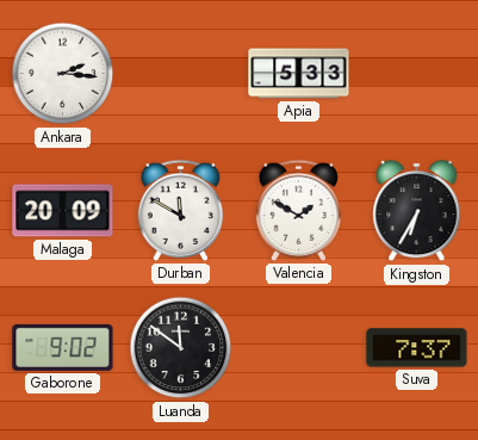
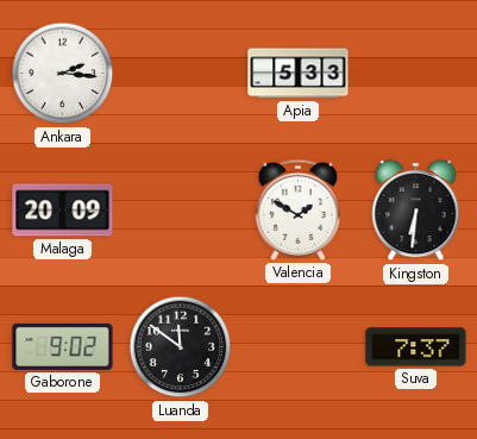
Durban: 11:50 -> none (180, 210)
Kingston: 6:35 -> 6:31 (416, 211)
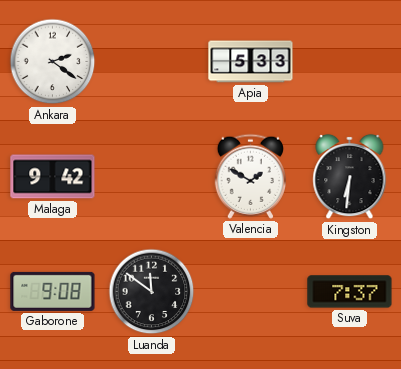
Ankara: 2:16 -> 2:21 (53, 62)
Malaga: 20:09 -> 9:42 (53, 177)
Gaborone: 9:02 -> 9:08 (53, 291)
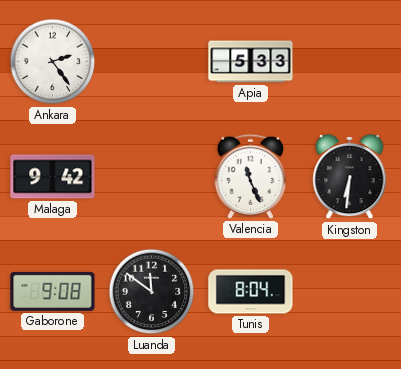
Ankara: 2:21 -> 2:24 (53, 62)
Valencia: 1:50 -> 11:26 (250, 176)
Tunis: none -> 8:04 (251, 292)
Suva: 7:37 -> none (350, 292)
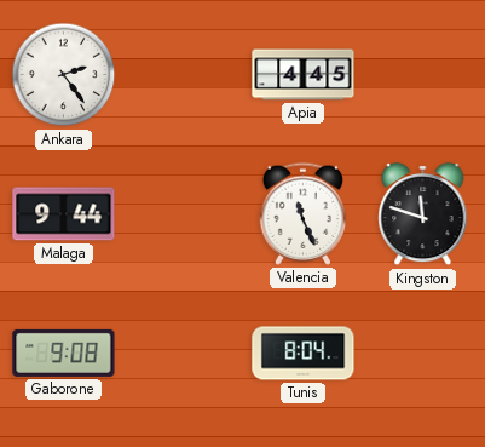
Apia: 5:33 -> 4:45 (304, 75)
Malaga: 9:42 -> 9:44 (64, 214)
Kingston: 6:31 -> 11:48 (423, 214)
Luanda: 11:51 -> none (152, 292)
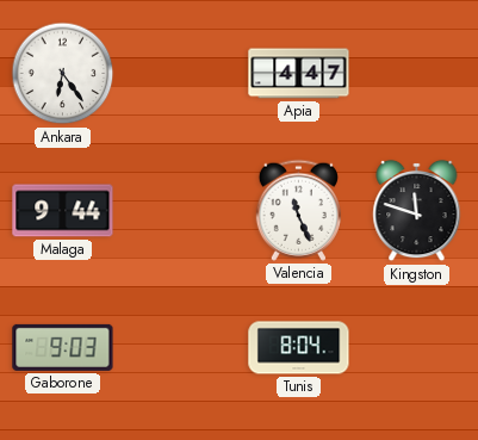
Ankara: 2:24 -> 6:24 (63, 74)
Apia: 4:45 -> 4:47 (299, 74)
Gaborone: 9:08 -> 9:03 (63, 347)
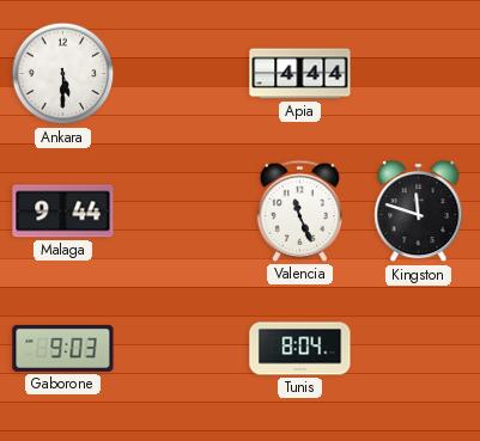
Ankara: 6:24 -> 5:30 (63, 74)
Apia: 4:47 -> 4:44 (300, 74)
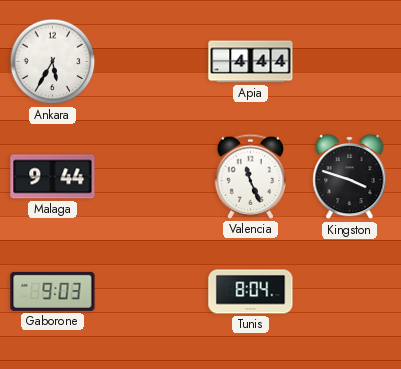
Ankara: 5:30 -> 5:35 (53, 62)
Kingston: 11:48 -> 3:48 (350, 177)
